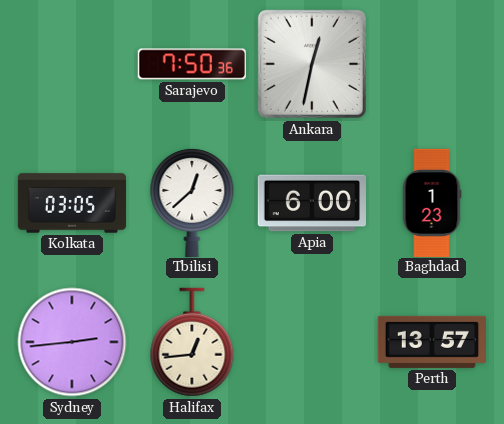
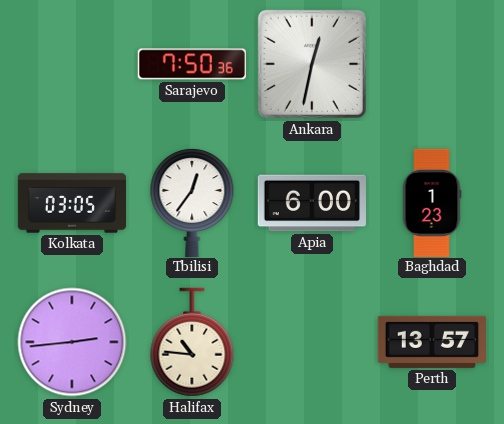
Tbilisi: 12:38 -> 12:36 (192, 202)
Halifax: 12:44 -> 10:46 (192, 342)
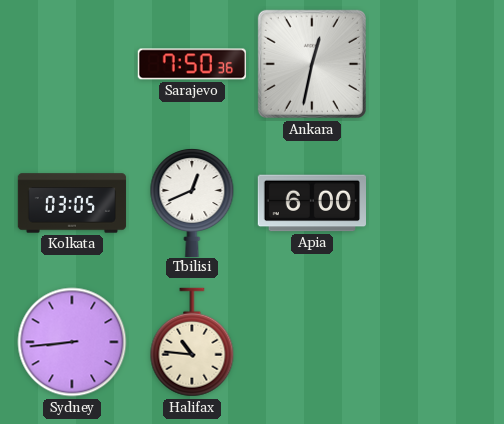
Tbilisi: 12:36 -> 12:41 (192, 202)
Baghdad: 1:23 -> none (432, 202)
Sydney: 2:44 -> 8:44 (72, 342)
Perth: 13:57 -> none (431, 342)
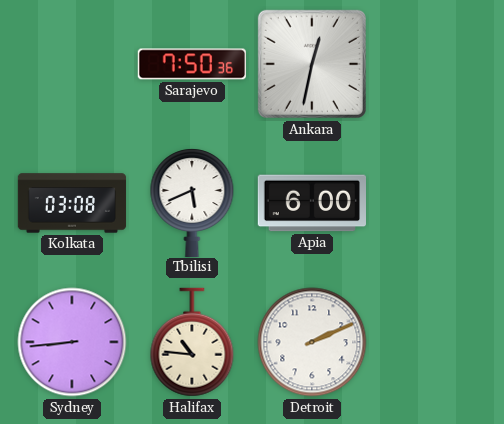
Kolkata: 03:05 -> 03:08 (72, 203)
Tbilisi: 12:41 -> 5:41 (192, 202)
Detroit: none -> 2:11 (312, 342)
